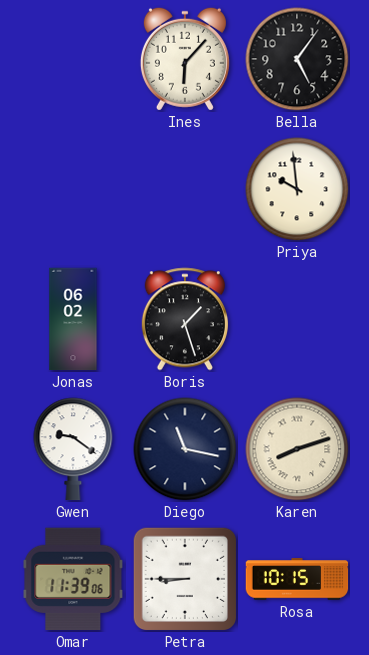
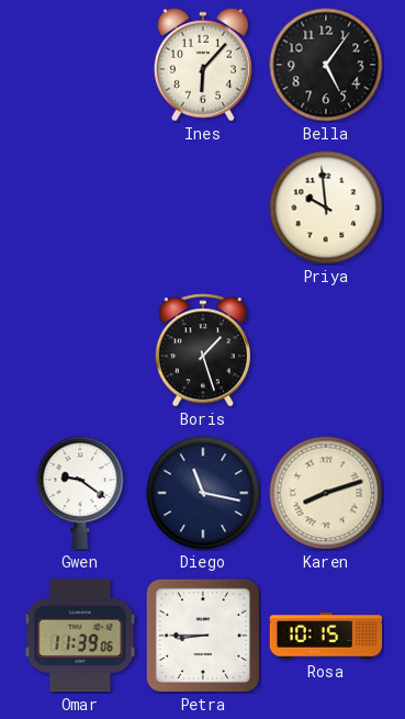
Jonas: 06:02 -> none (73, 319)
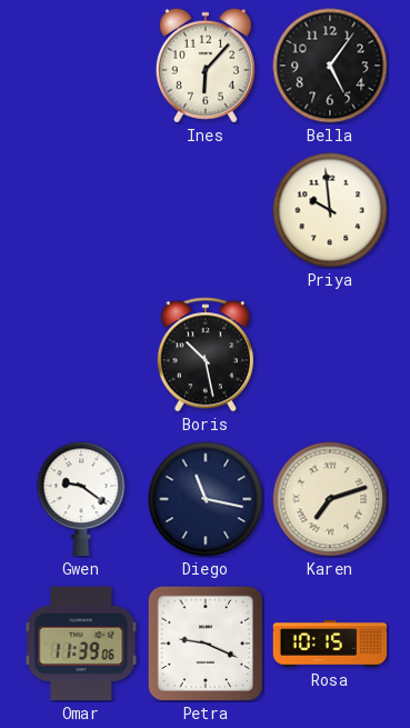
Boris: 1:27 -> 10:28 (206, 355)
Karen: 8:12 -> 7:12 (330, 499)
Petra: 8:45 -> 9:19 (204, 642)
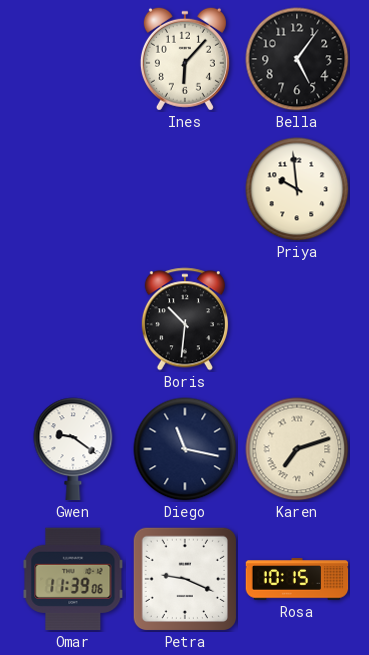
Boris: 10:28 -> 10:31 (185, 319)
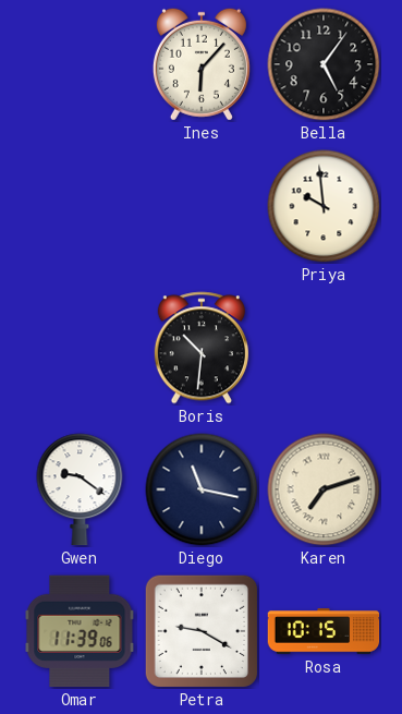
Petra: 9:19 -> 9:20 (200, 630)
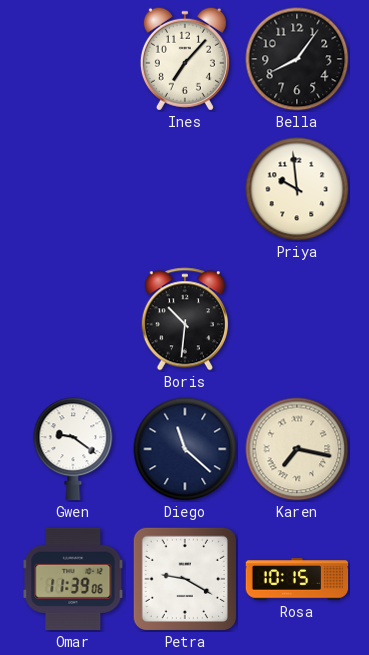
Ines: 6:07 -> 7:07 (185, 59)
Bella: 5:06 -> 8:06 (297, 59)
Diego: 11:17 -> 11:22 (185, 449)
Karen: 7:12 -> 7:17 (297, 449)
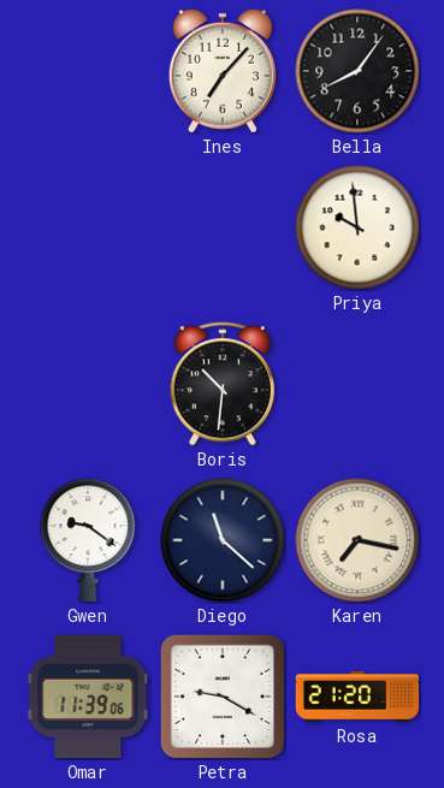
Rosa: 10:15 -> 21:20 (357, 697)
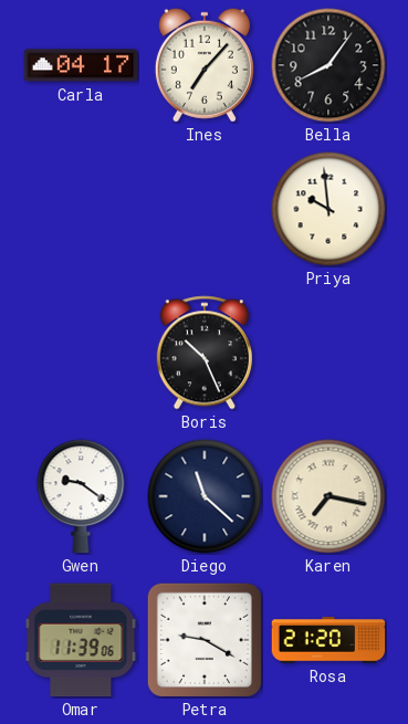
Carla: none -> 04:17 (81, 65)
Boris: 10:31 -> 10:26 (205, 353)
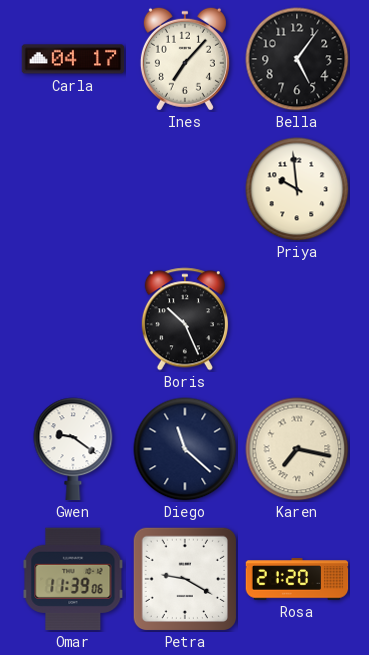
Bella: 8:06 -> 5:06 (297, 59)
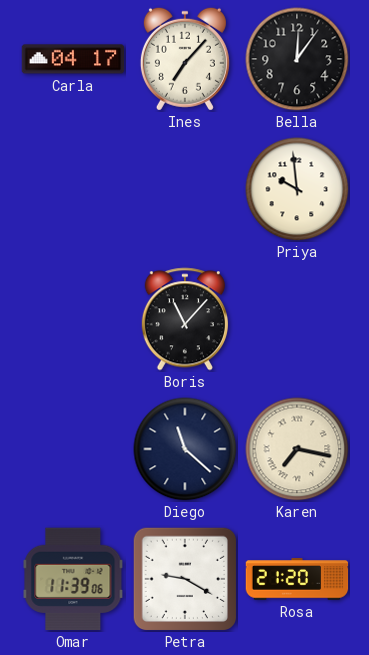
Bella: 5:06 -> 12:06 (297, 59)
Boris: 10:26 -> 11:07 (185, 319)
Gwen: 9:21 -> none (73, 449)
